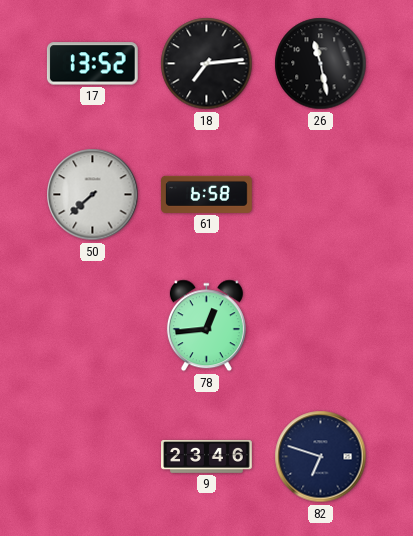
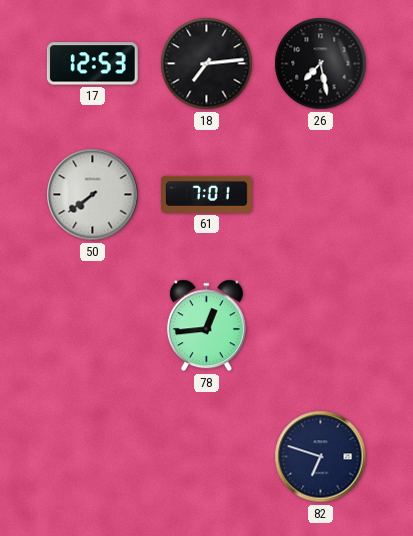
17: 13:52 -> 12:53 (92, 64)
26: 11:28 -> 7:28 (321, 64)
50: 7:38 -> 7:39 (93, 195)
61: 6:58 -> 7:01 (207, 194)
9: 23:46 -> none (207, 457)
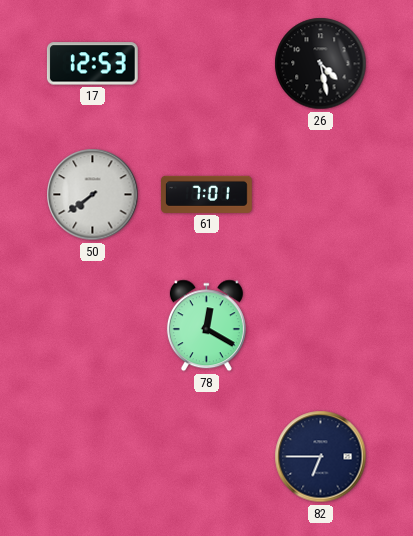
18: 7:14 -> none (207, 64)
26: 7:28 -> 4:28 (321, 64)
78: 12:44 -> 12:20 (206, 326)
82: 6:48 -> 6:45 (321, 457)
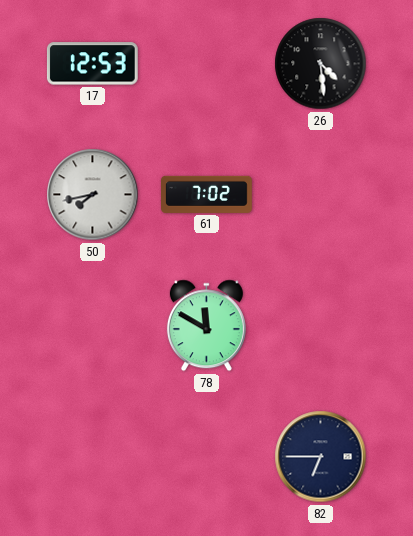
26: 4:28 -> 4:29 (321, 64)
50: 7:39 -> 7:43 (93, 195)
61: 7:01 -> 7:02 (207, 194)
78: 12:20 -> 11:50 (206, 326)
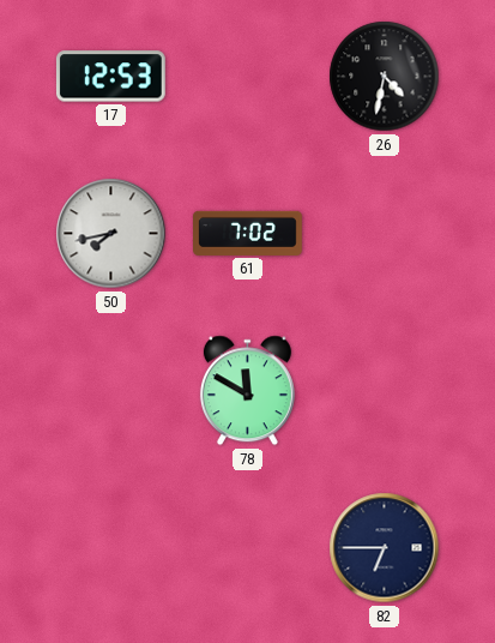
26: 4:29 -> 4:32 (385, 77)
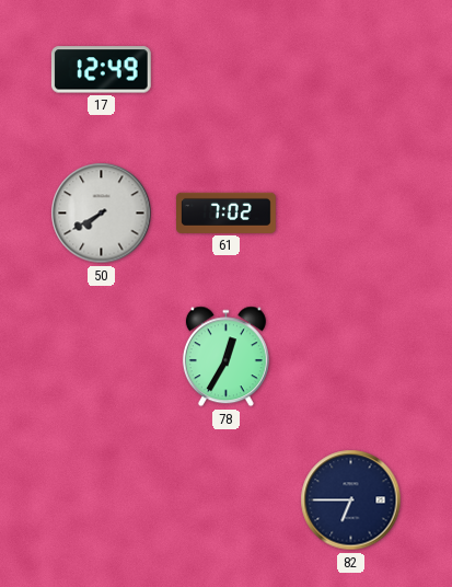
17: 12:53 -> 12:49 (101, 70)
26: 4:32 -> none (385, 77)
50: 7:43 -> 7:40 (102, 214)
78: 11:50 -> 12:35 (225, 357)
